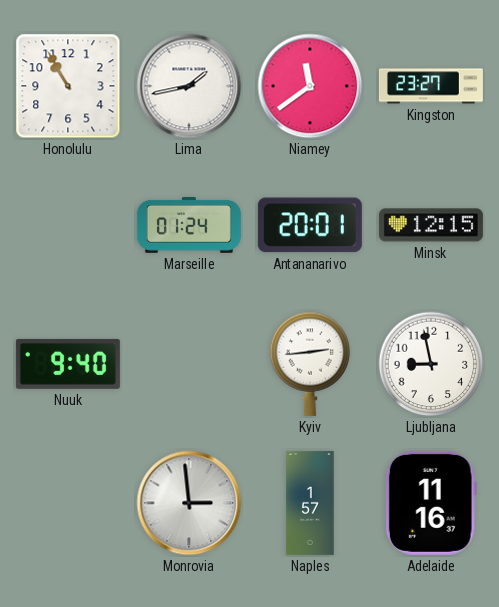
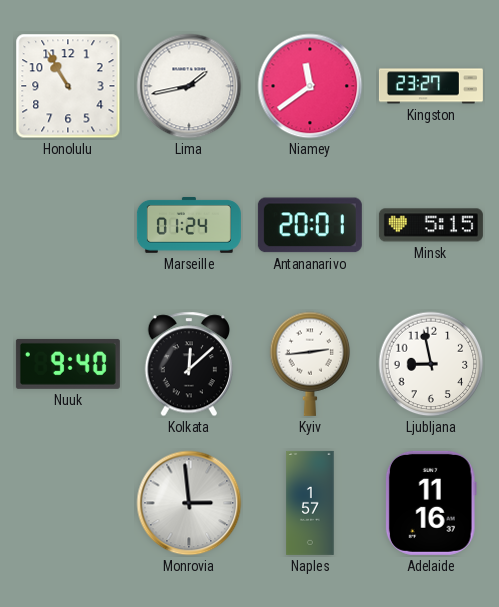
Minsk: 12:15 -> 5:15 (431, 225)
Kolkata: none -> 12:08 (188, 364)
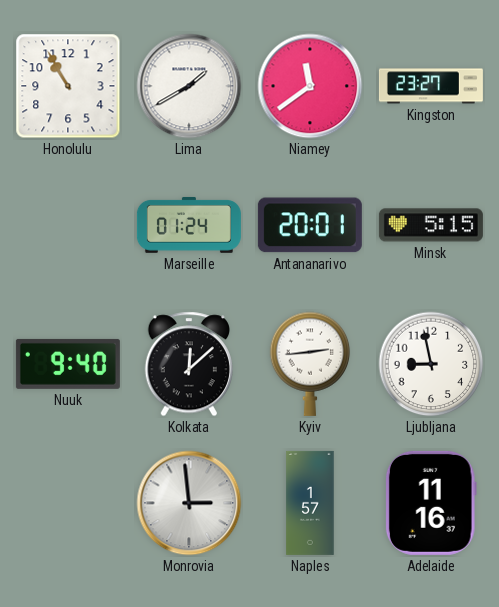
Lima: 1:43 -> 1:40 (189, 86)
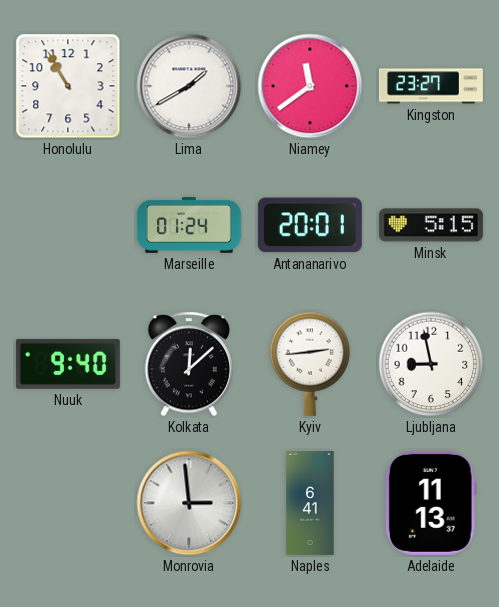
Naples: 1:57 -> 6:41 (310, 503)
Adelaide: 11:16 -> 11:13 (431, 503)
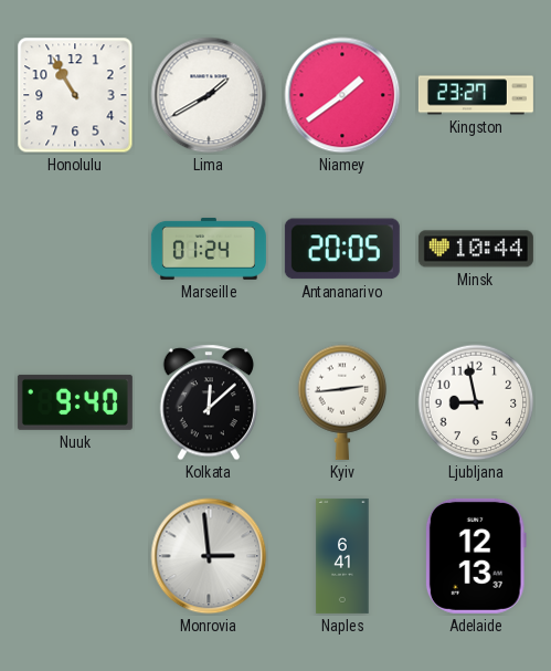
Niamey: 11:39 -> 1:39 (342, 95)
Antananarivo: 20:01 -> 20:05 (342, 249)
Minsk: 5:15 -> 10:44 (476, 249)
Adelaide: 11:13 -> 12:13 (476, 556)
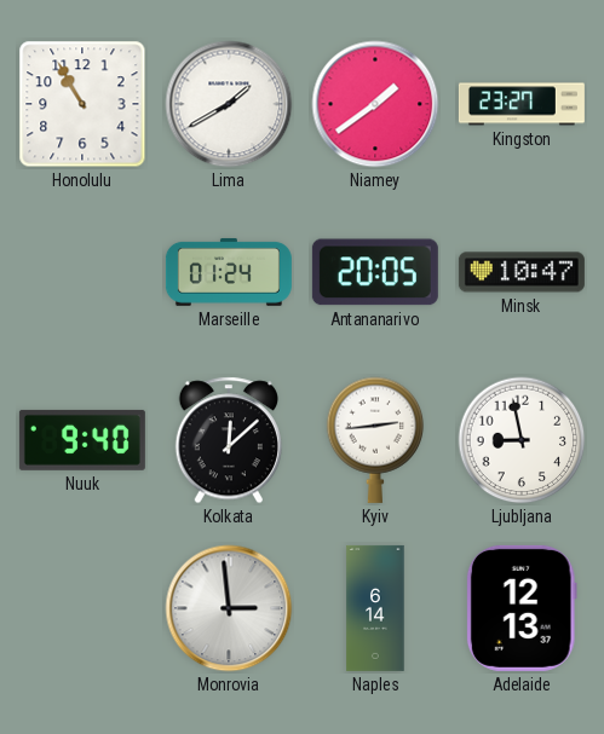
Minsk: 10:44 -> 10:47 (522, 272)
Naples: 6:41 -> 6:14 (375, 608)
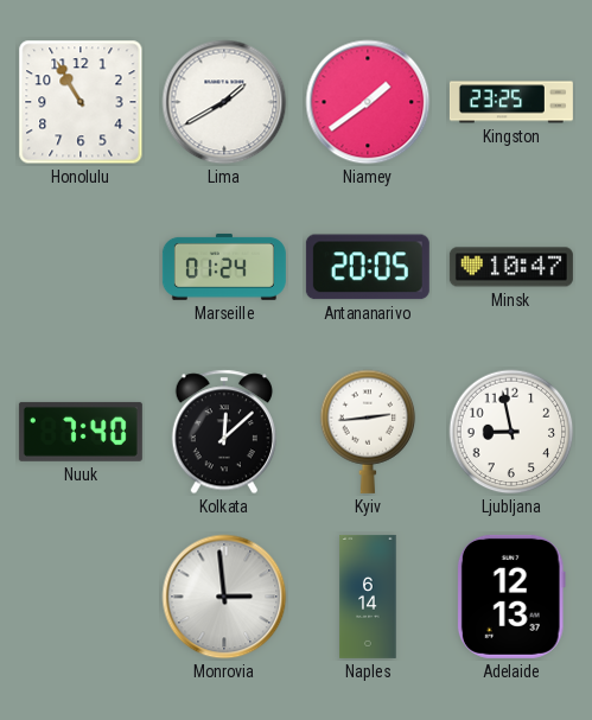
Kingston: 23:27 -> 23:25 (511, 102)
Nuuk: 9:40 -> 7:40 (81, 432)
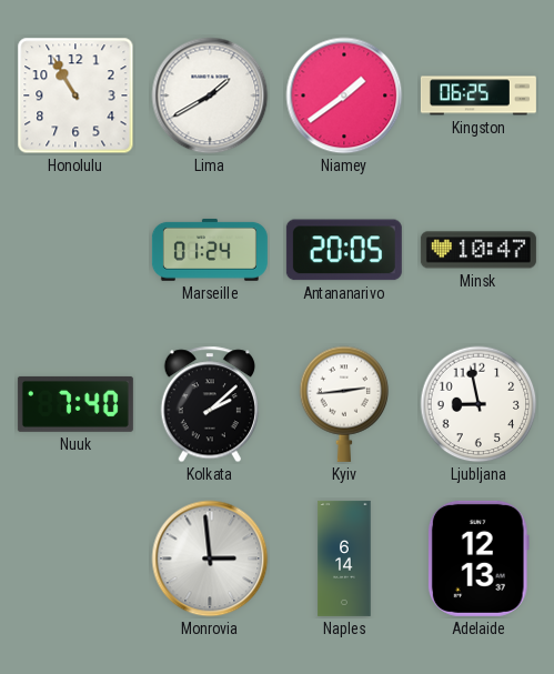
Kingston: 23:25 -> 06:25 (479, 95)
Kolkata: 12:08 -> 2:08 (209, 404)
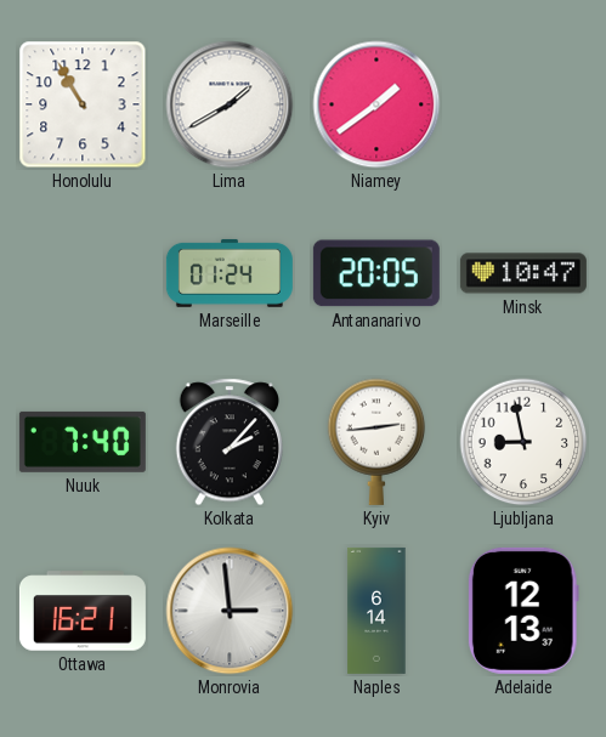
Kingston: 06:25 -> none (479, 95)
Kolkata: 2:08 -> 2:07 (228, 442)
Ottawa: none -> 16:21 (83, 611)
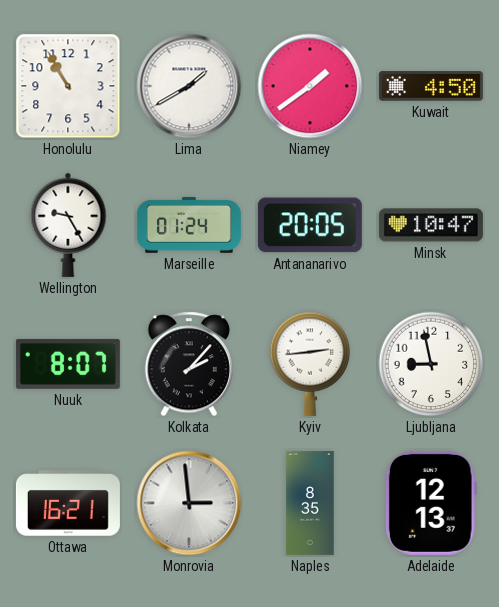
Kuwait: none -> 4:50 (431, 86)
Wellington: none -> 9:25 (68, 225)
Nuuk: 7:40 -> 8:07 (68, 364)
Naples: 6:14 -> 8:35 (310, 503)
